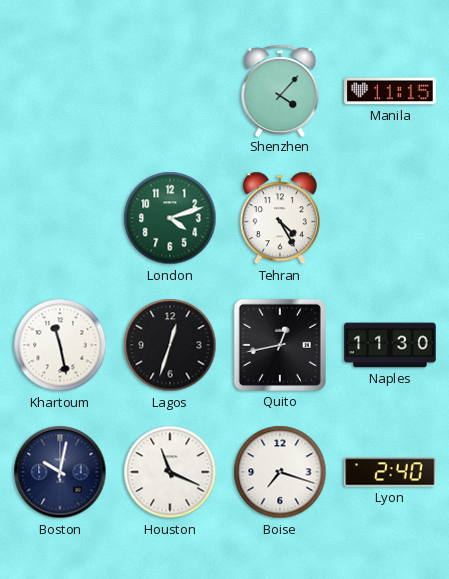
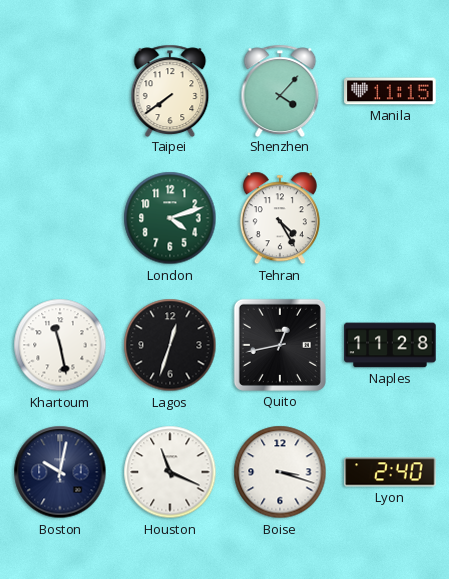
Taipei: none -> 7:39 (170, 90)
Naples: 11:30 -> 11:28 (390, 345)
Boise: 7:18 -> 3:18 (280, 472)
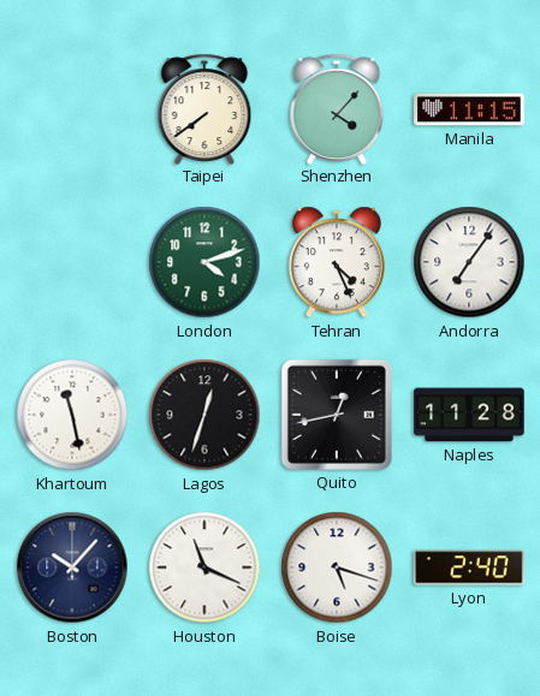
Tehran: 4:25 -> 4:26 (337, 262)
Andorra: none -> 7:06 (469, 262)
Boston: 10:02 -> 10:07 (72, 567)
Boise: 3:18 -> 5:18 (337, 567)
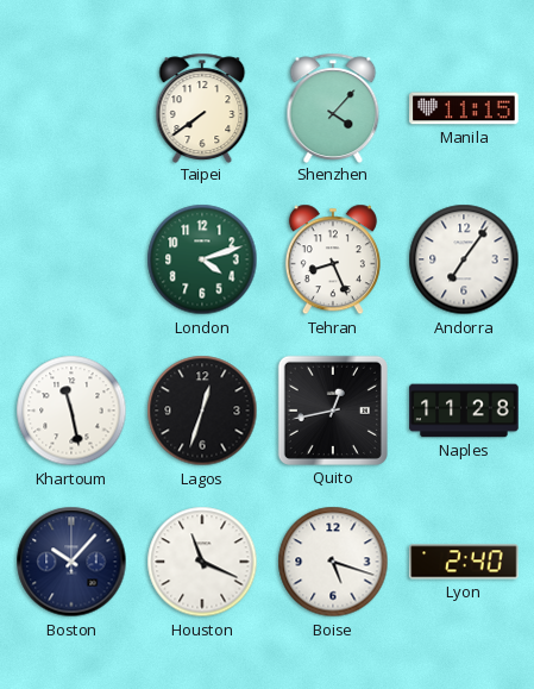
Tehran: 4:26 -> 8:26 (333, 259)
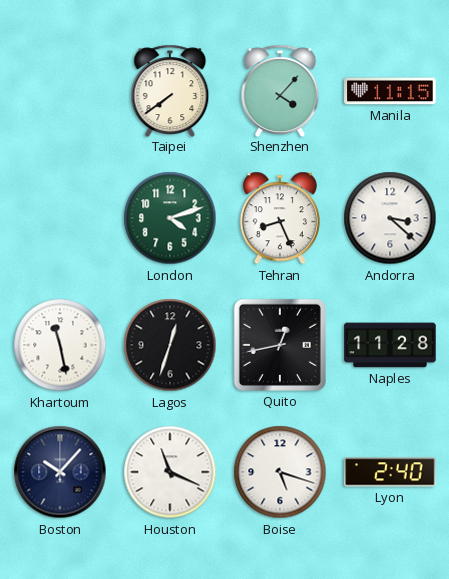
Andorra: 7:06 -> 3:22 (390, 218)
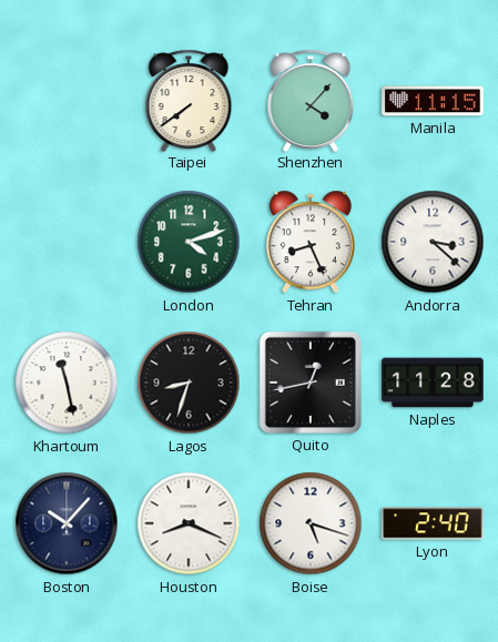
Lagos: 12:33 -> 8:33 (189, 383)
Houston: 11:19 -> 8:19 (189, 523)
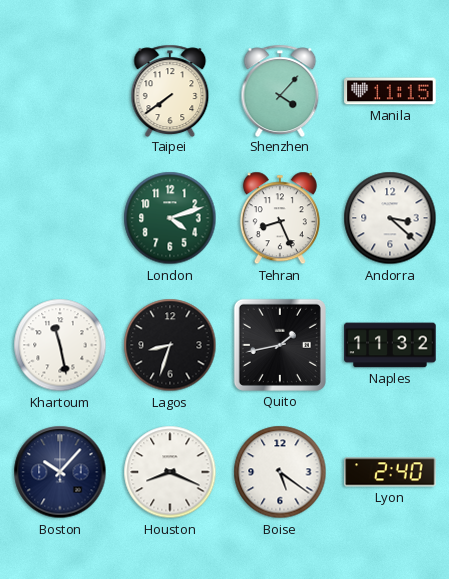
Quito: 12:43 -> 1:43 (280, 345)
Naples: 11:28 -> 11:32 (390, 345)
Boise: 5:18 -> 5:21 (280, 472)
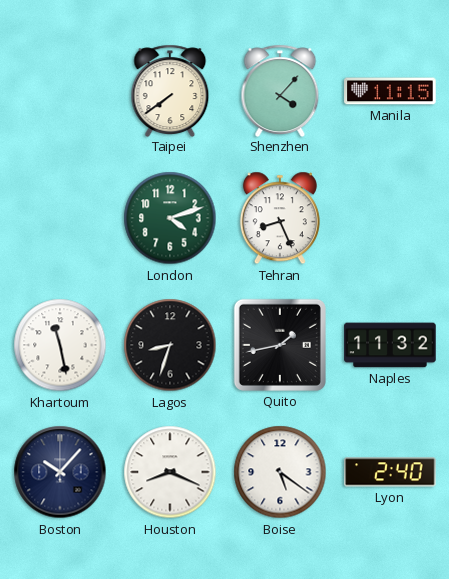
Andorra: 3:22 -> none (390, 218)
